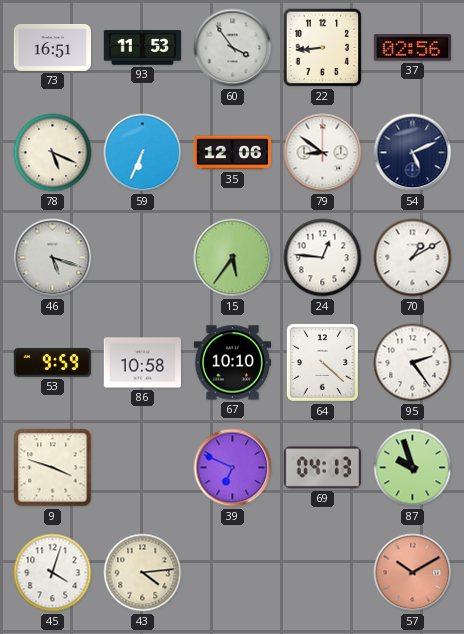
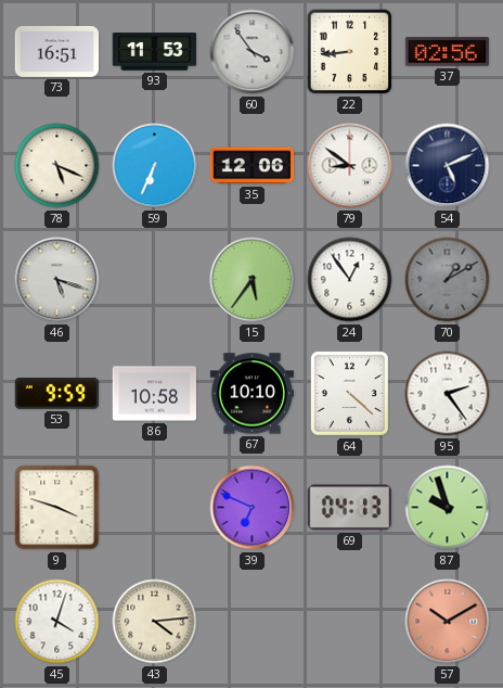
24: 12:46 -> 12:54 (350, 280)
70 dial: white -> grey (448, 280)
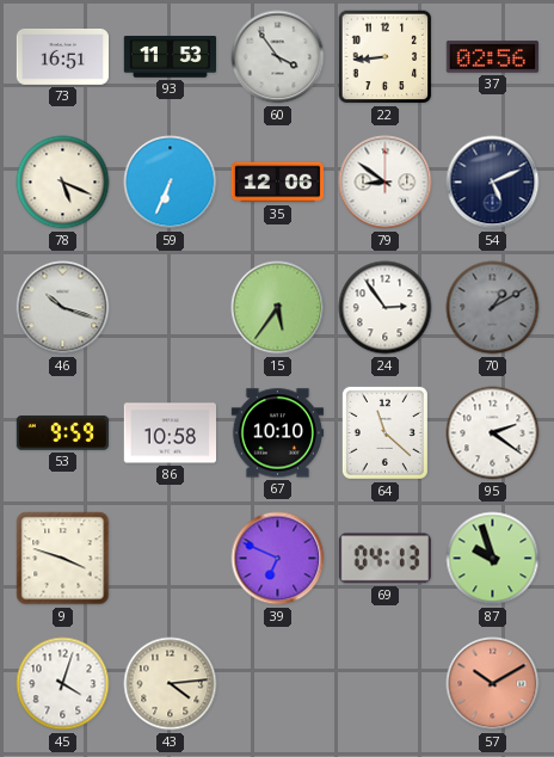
46: 5:18 -> 10:18 (63, 308)
24: 12:54 -> 2:54 (386, 308)
64: 4:22 -> 11:22 (384, 432)
95: 2:24 -> 2:21 (493, 433)
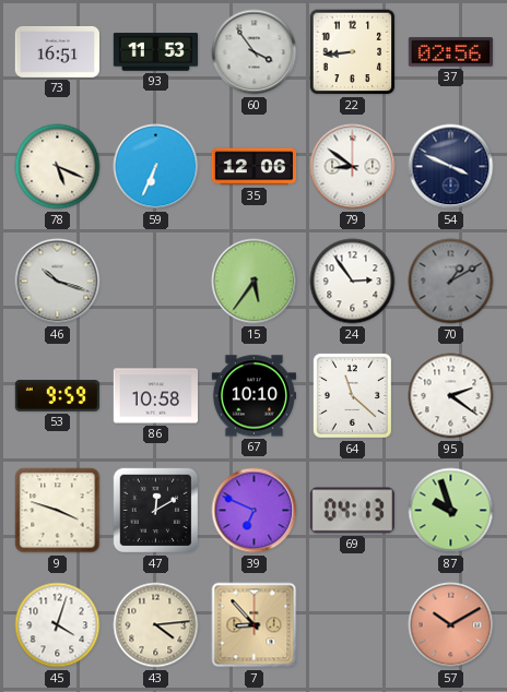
54: 5:11 -> 3:49 (451, 167)
47: none -> 12:10 (156, 511)
7: none -> 8:53 (255, 625)
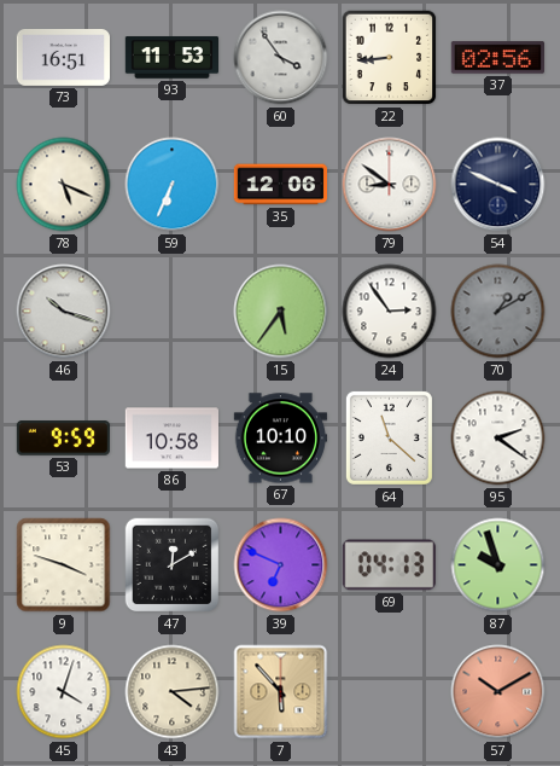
7: 8:53 -> 5:53 (281, 692)
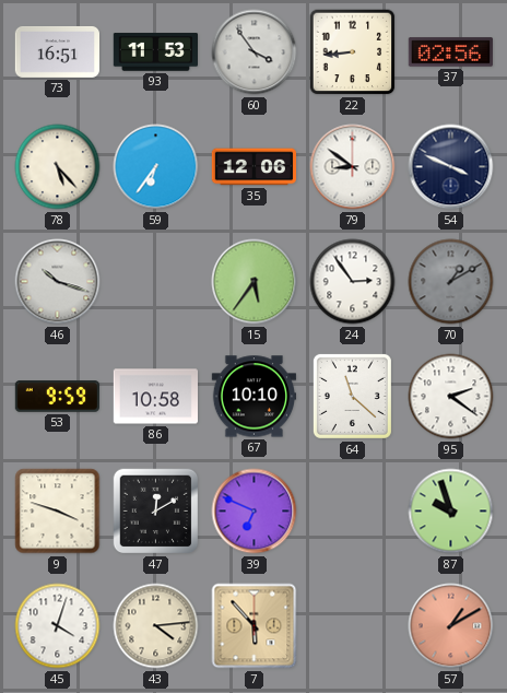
78: 5:19 -> 5:23 (58, 167)
59: 6:34 -> 6:36 (156, 167)
69: 04:13 -> none (389, 565)
57: 10:10 -> 1:10 (451, 626)
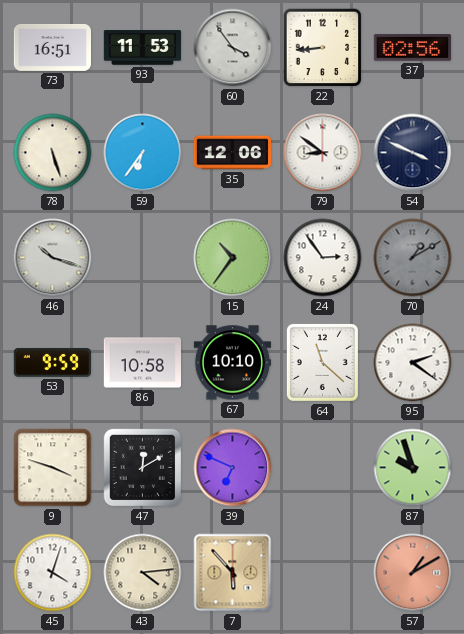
78: 5:23 -> 5:27 (53, 153)
15: 5:36 -> 10:36 (233, 258)
